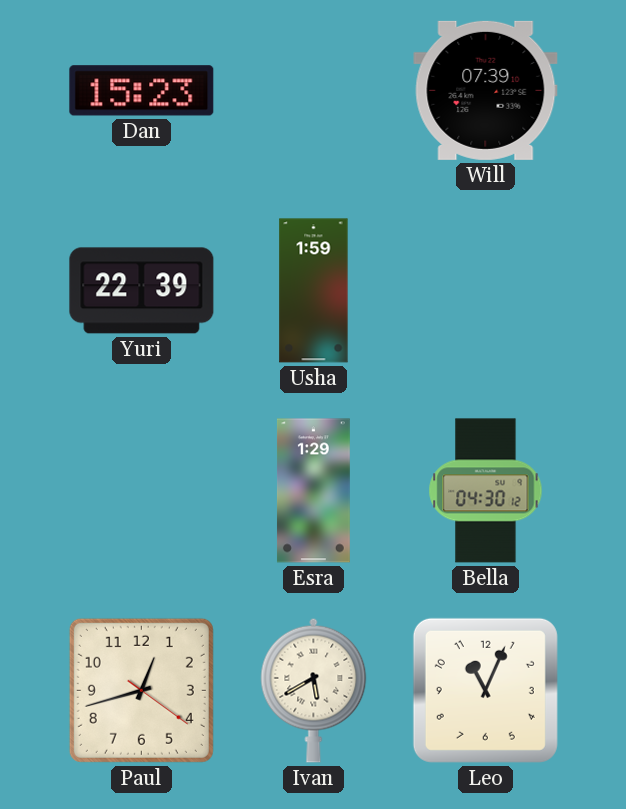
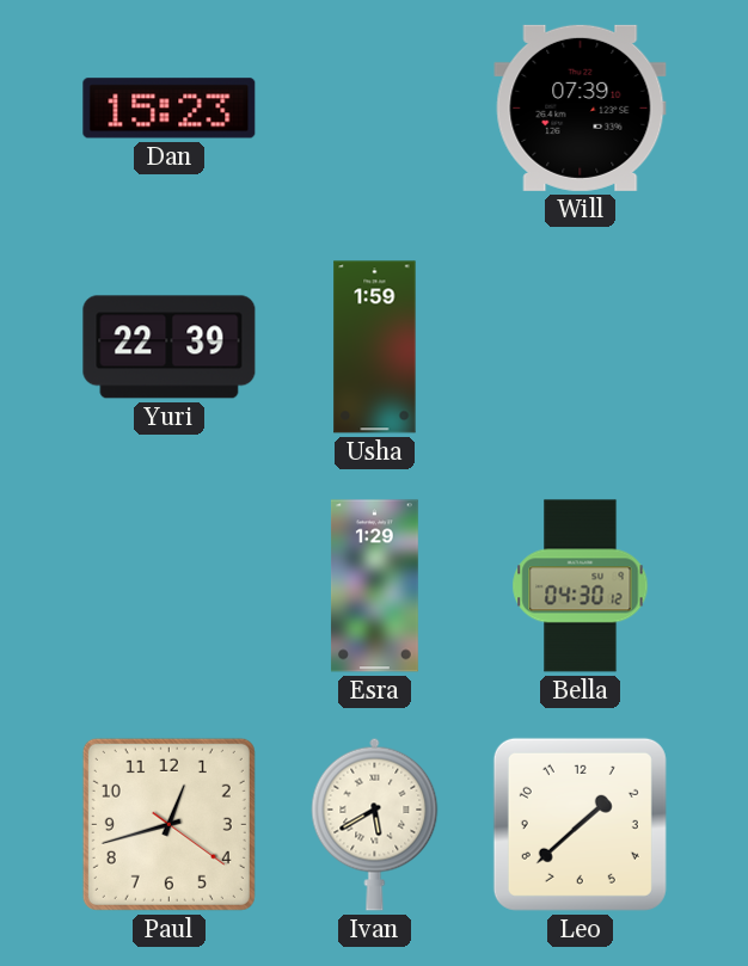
Leo: 11:04 -> 1:38 (580, 824)
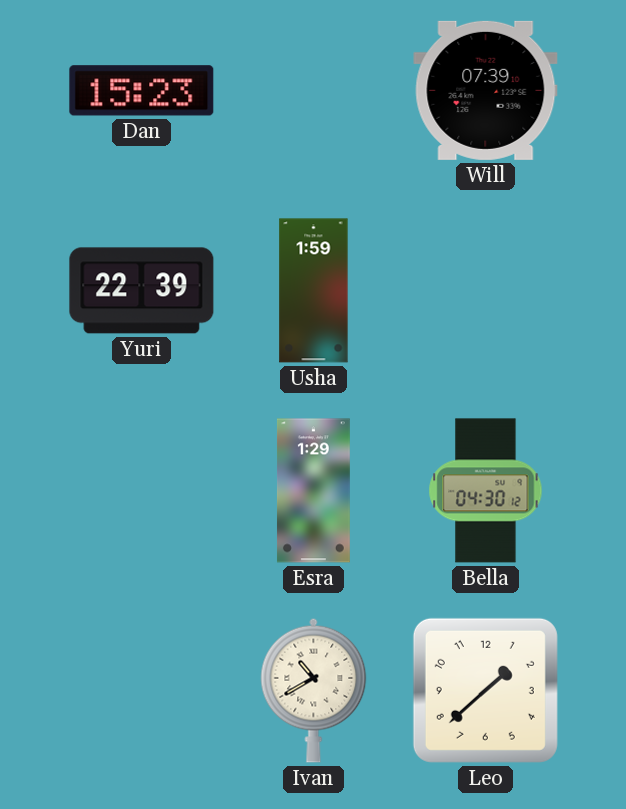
Paul: 12:42 -> none (168, 824)
Ivan: 5:40 -> 10:40 (314, 690)
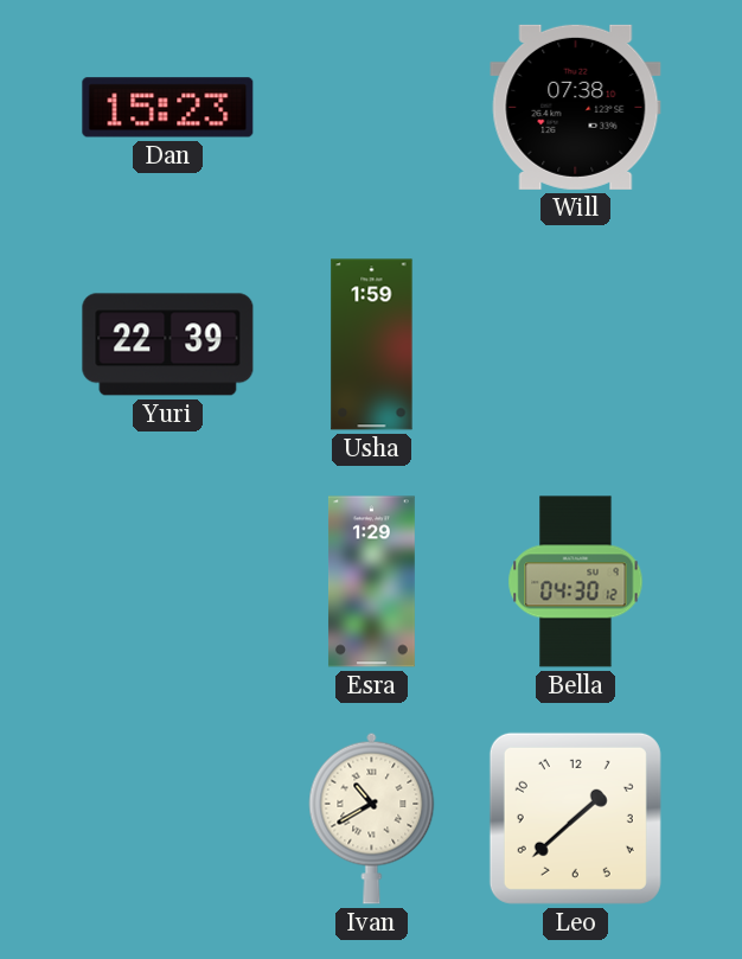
Will: 07:39 -> 07:38 (576, 107)
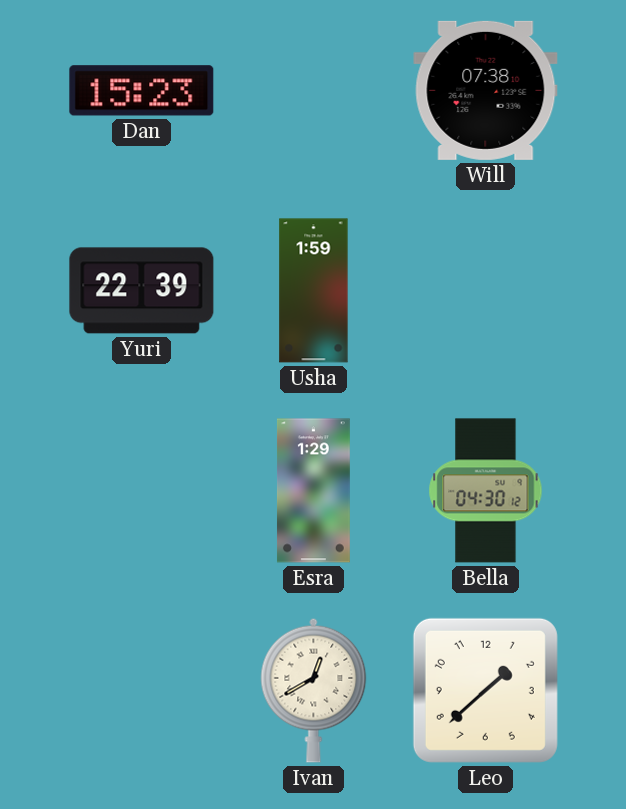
Ivan: 10:40 -> 12:40 (314, 690)
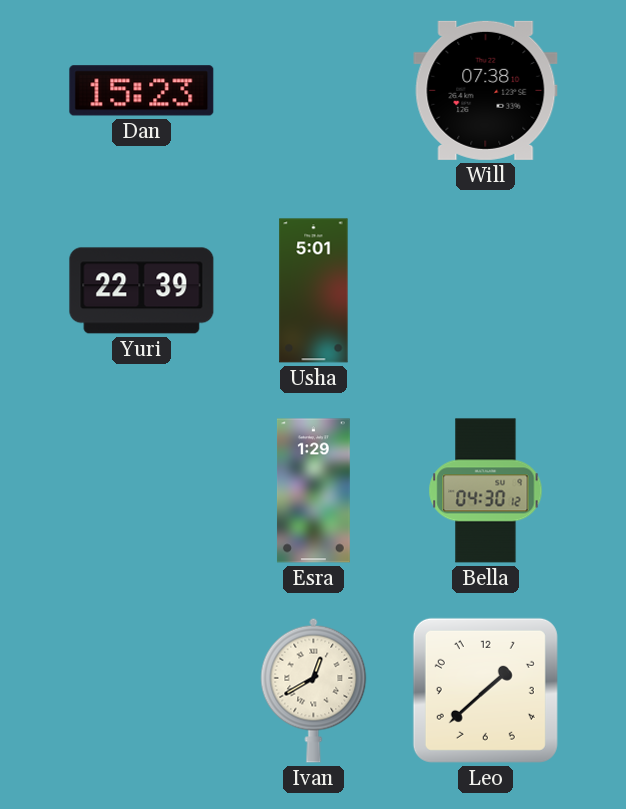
Usha: 1:59 -> 5:01 (314, 291)
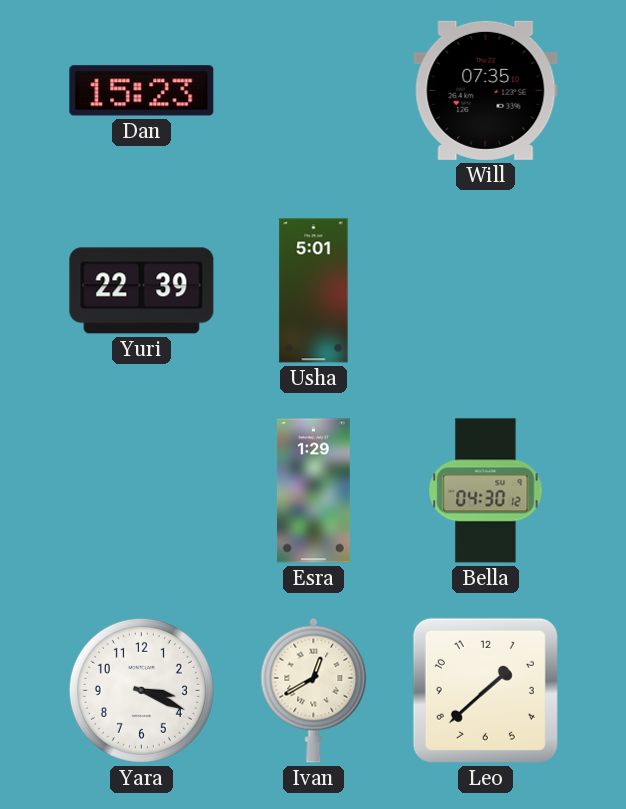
Will: 07:38 -> 07:35 (486, 90)
Yara: none -> 3:19 (141, 690)
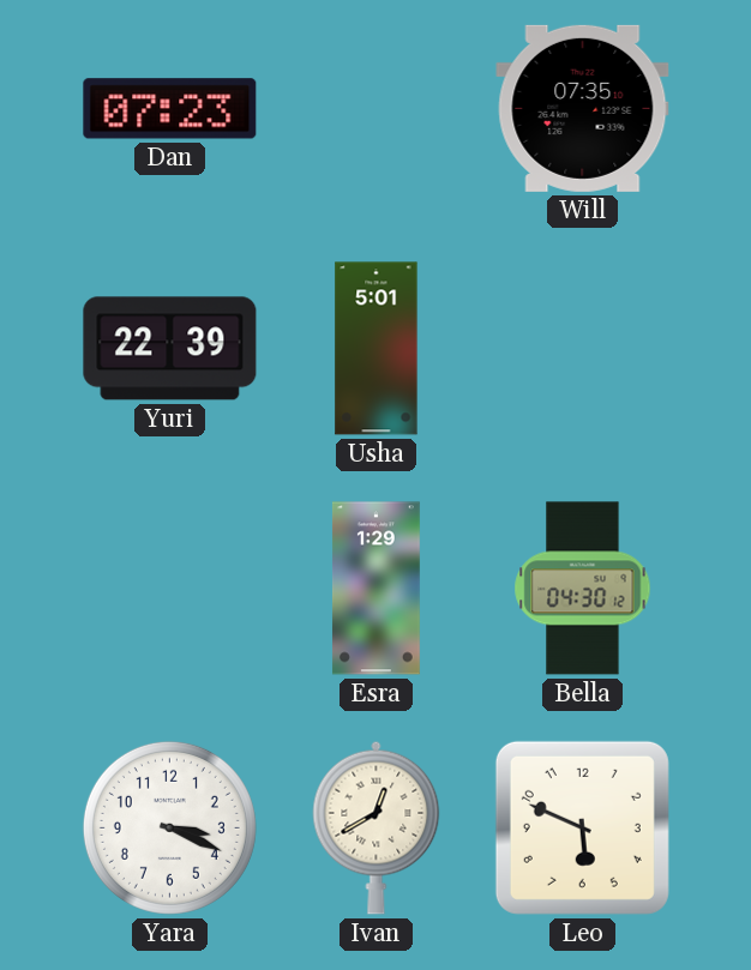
Dan: 15:23 -> 07:23 (170, 109)
Leo: 1:38 -> 5:49 (582, 827)
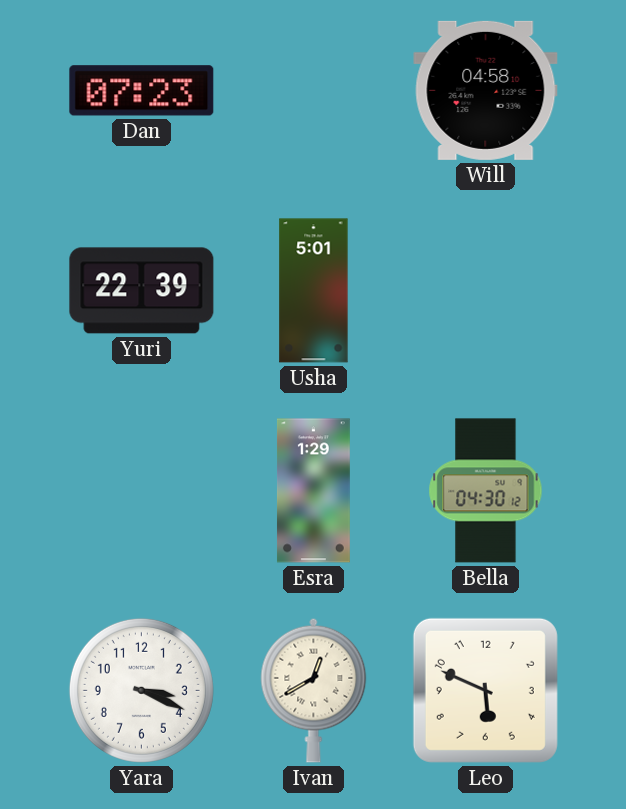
Will: 07:35 -> 04:58 (486, 90)
